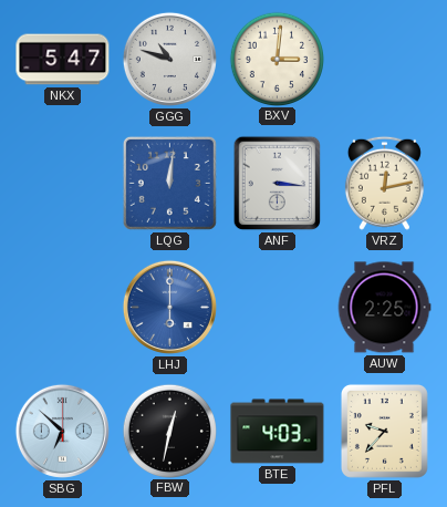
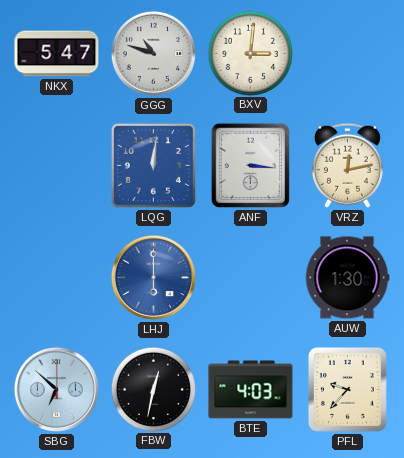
AUW: 2:25 -> 1:30 (347, 278)
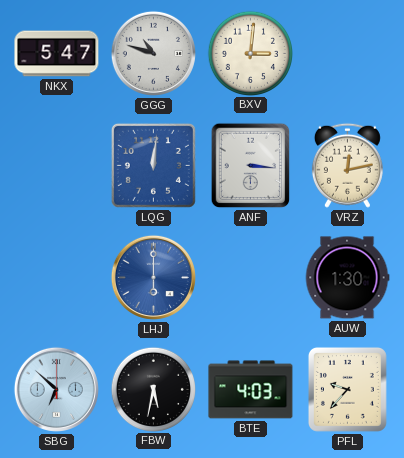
FBW: 12:32 -> 5:32 (153, 389)
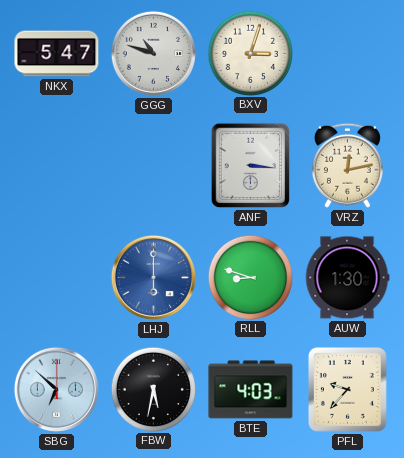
BXV: 3:01 -> 3:03 (250, 53)
LQG: 12:01 -> none (153, 165)
RLL: none -> 8:48 (250, 277)
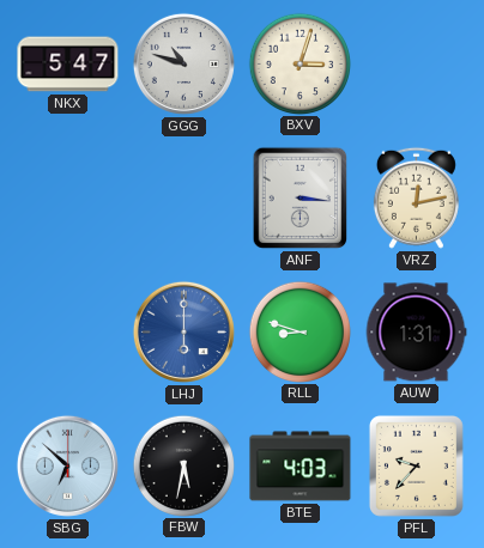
AUW: 1:30 -> 1:31 (416, 333)
